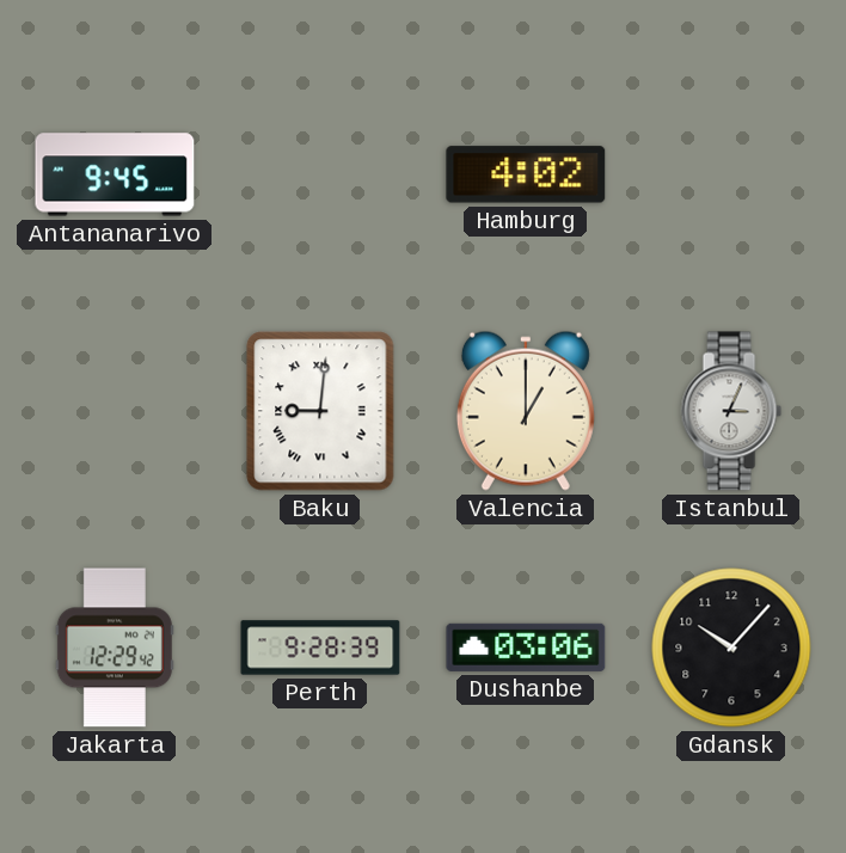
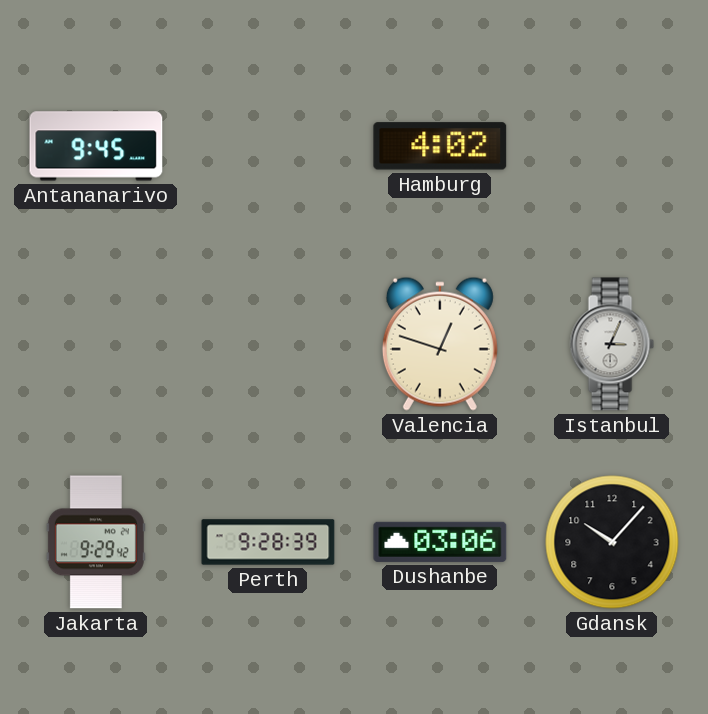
Baku: 9:01 -> none (320, 411)
Valencia: 1:00 -> 12:48 (440, 344)
Jakarta: 12:29 -> 9:29 (96, 542)
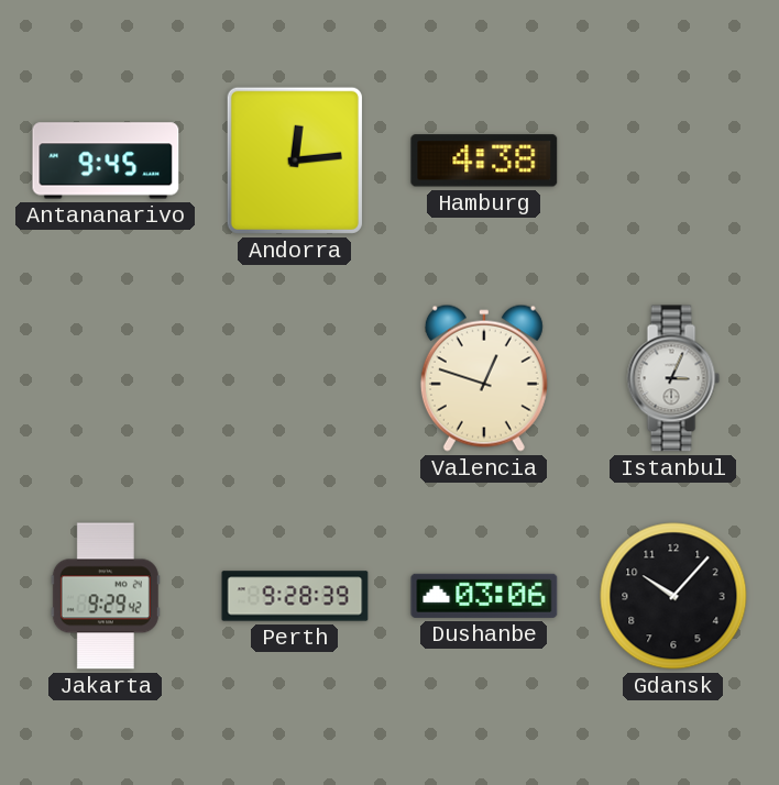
Andorra: none -> 12:14 (295, 161)
Hamburg: 4:02 -> 4:38 (484, 161)
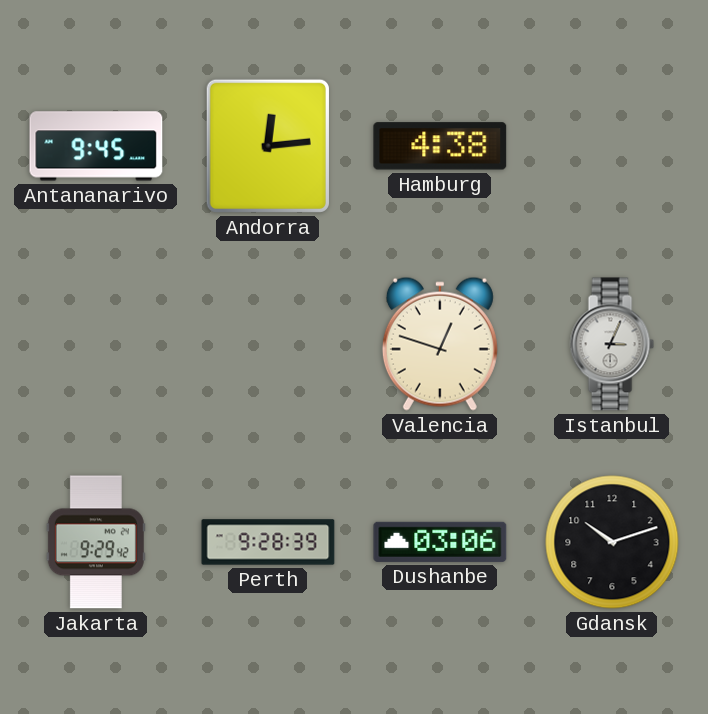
Gdansk: 10:07 -> 10:12 (612, 542)
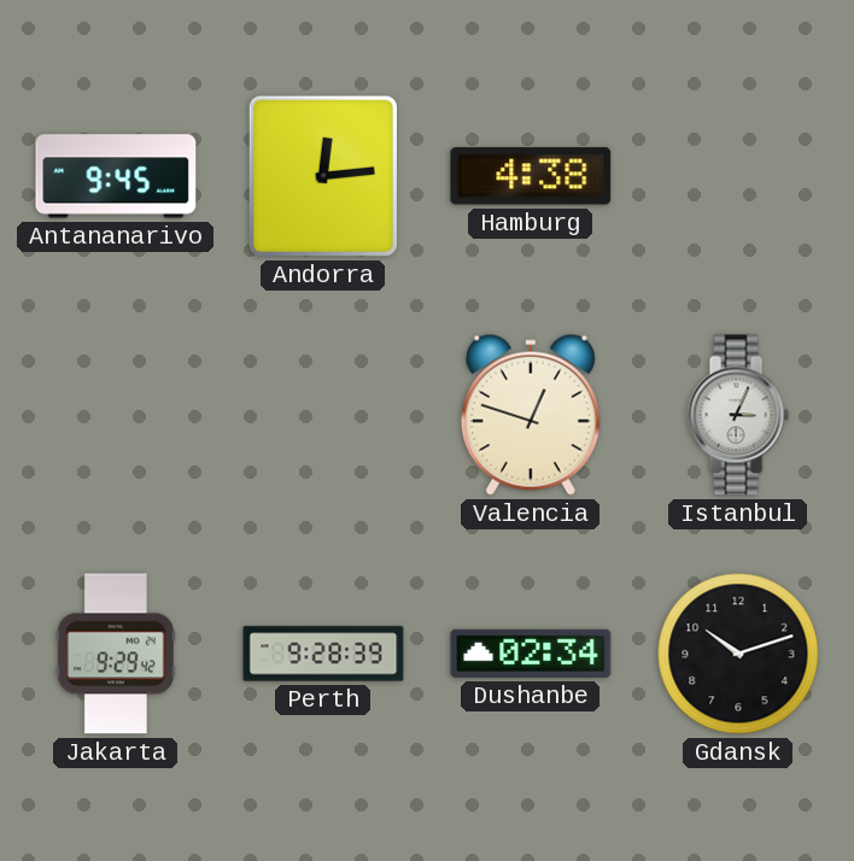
Dushanbe: 03:06 -> 02:34 (531, 654)
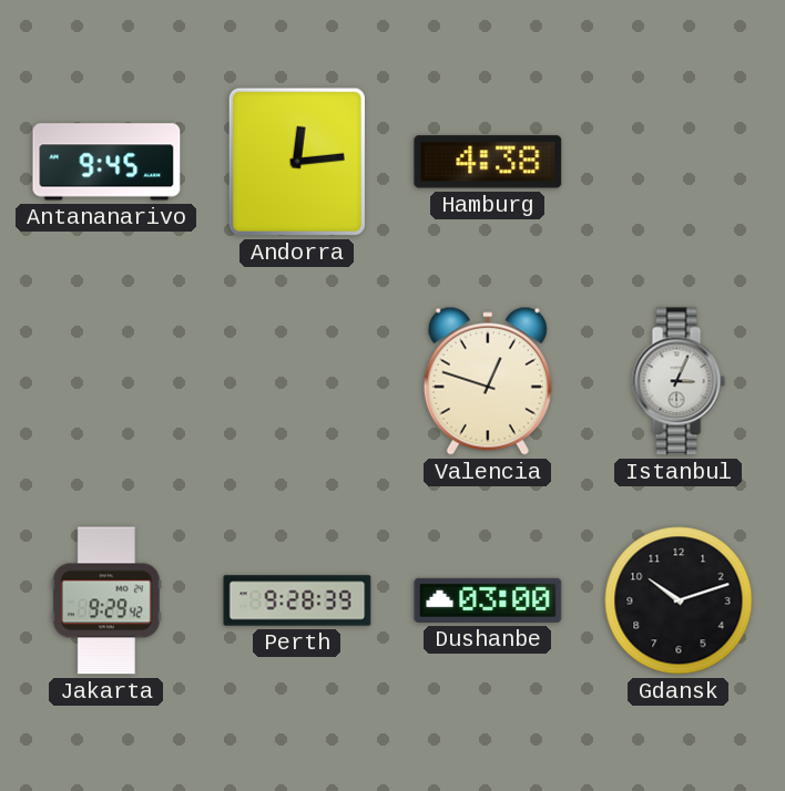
Dushanbe: 02:34 -> 03:00 (488, 600)
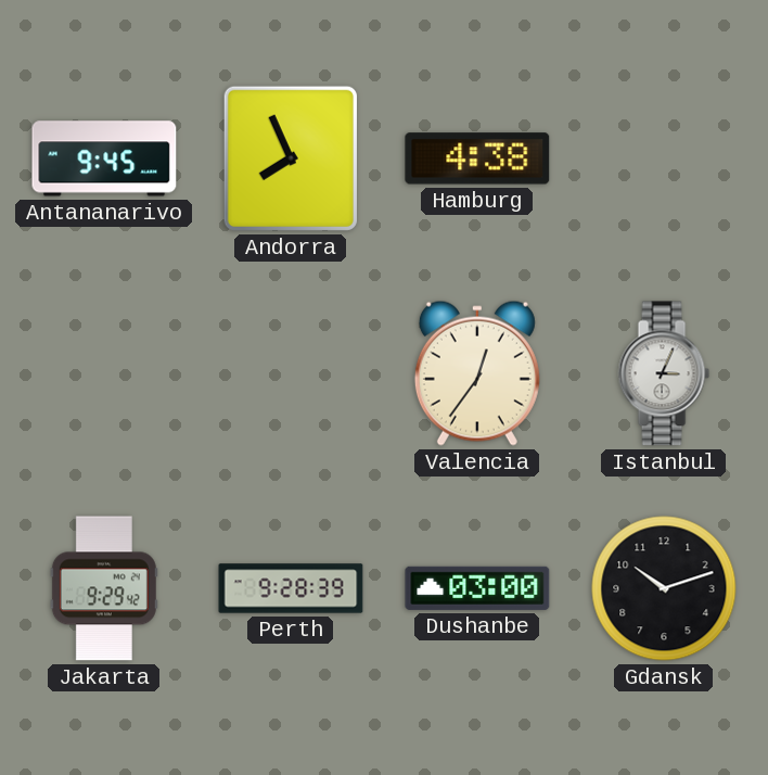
Andorra: 12:14 -> 7:56 (291, 158)
Valencia: 12:48 -> 12:36 (477, 373)
